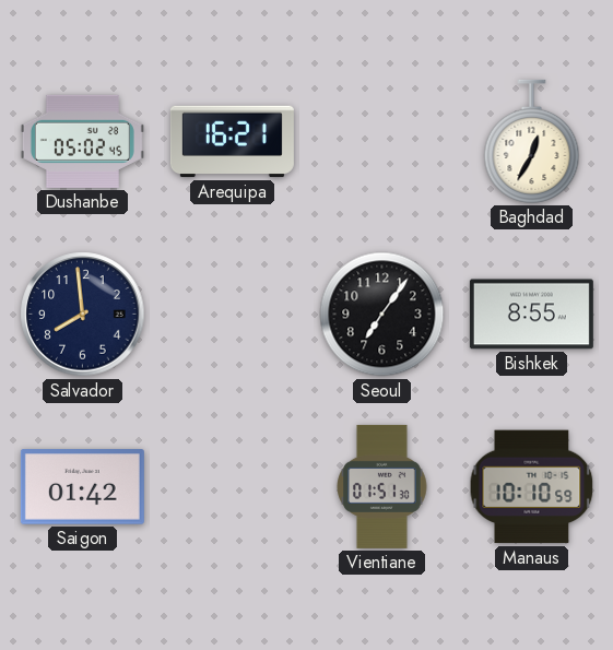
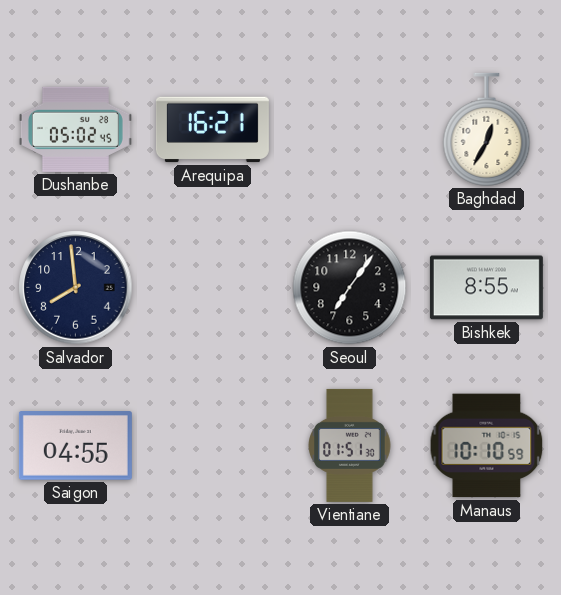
Saigon: 01:42 -> 04:55 (75, 446)
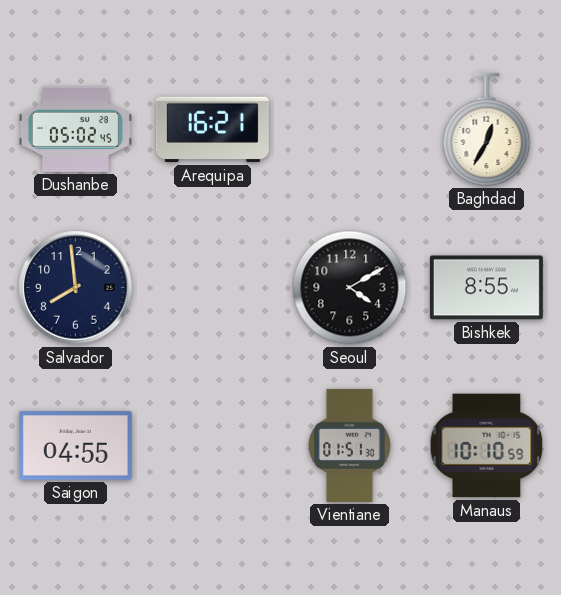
Seoul: 7:06 -> 4:10 (350, 288)
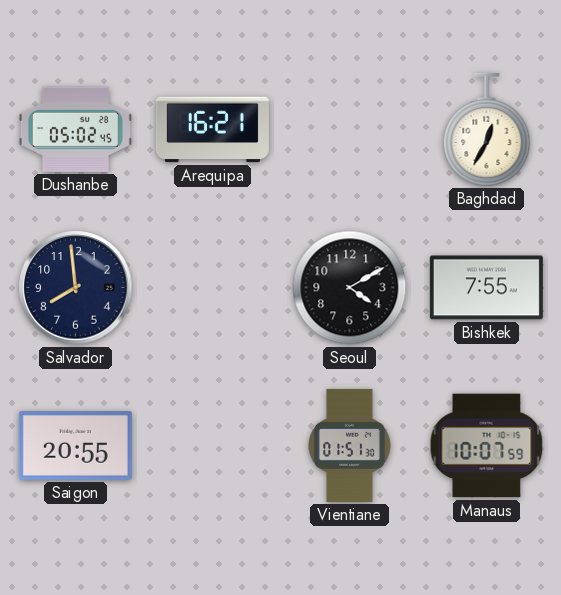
Bishkek: 8:55 -> 7:55 (486, 288)
Saigon: 04:55 -> 20:55 (75, 446)
Manaus: 10:10 -> 10:07 (487, 446)
